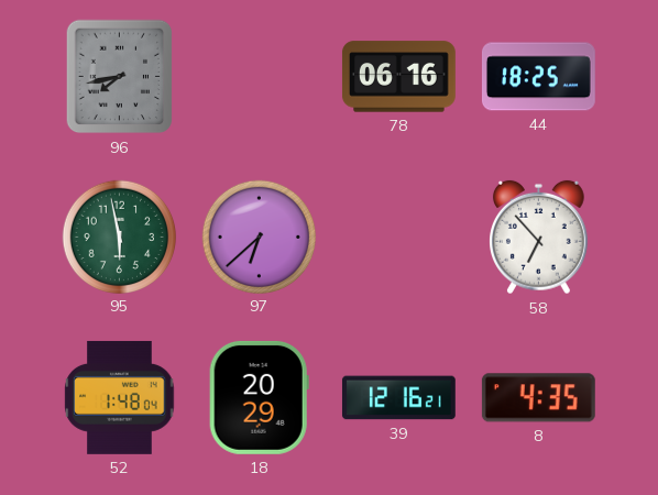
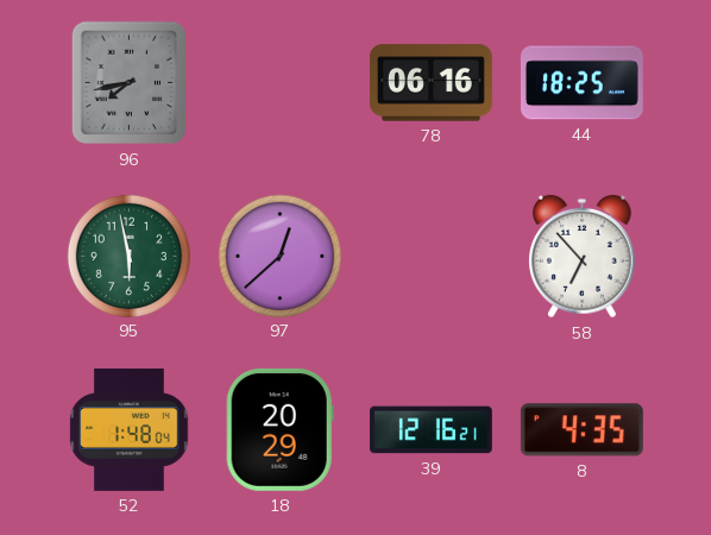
97: 6:38 -> 12:38 (279, 256)
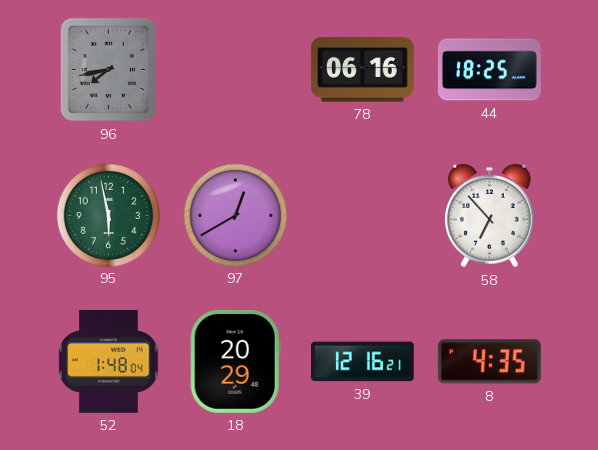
97: 12:38 -> 12:40 (235, 215)
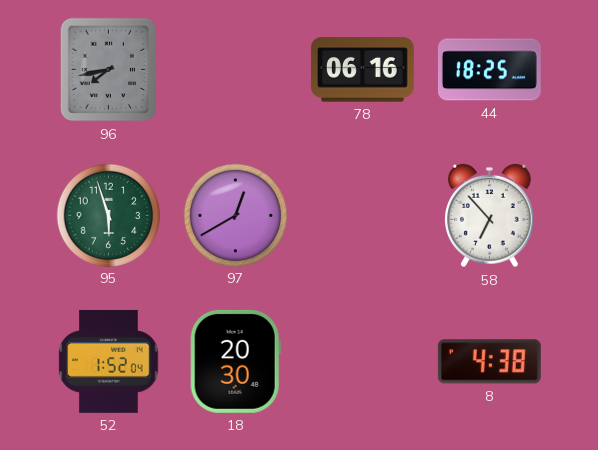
95: 5:58 -> 5:57 (108, 215)
52: 1:48 -> 1:52 (109, 361)
18: 20:29 -> 20:30 (235, 361)
39: 12:16 -> none (362, 362)
8: 4:35 -> 4:38 (489, 362)
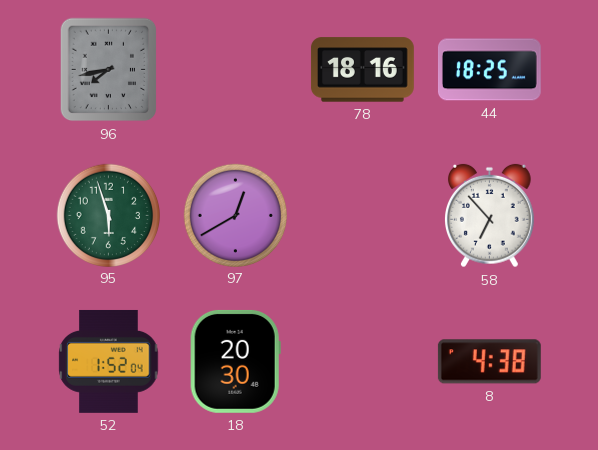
78: 06:16 -> 18:16 (362, 70)
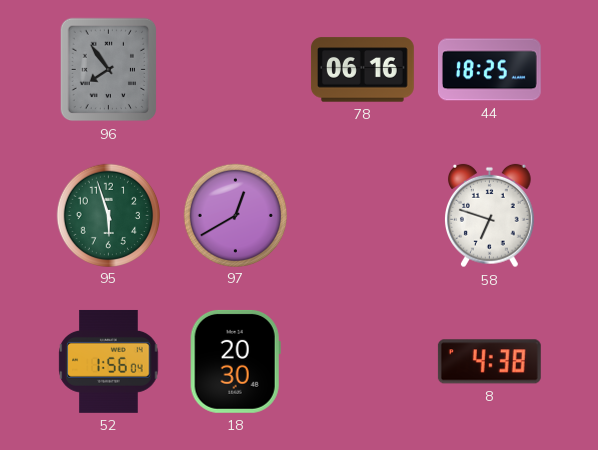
96: 7:43 -> 7:54 (109, 70)
78: 18:16 -> 06:16 (362, 70)
58: 6:53 -> 6:48 (490, 216)
52: 1:52 -> 1:56 (109, 361)
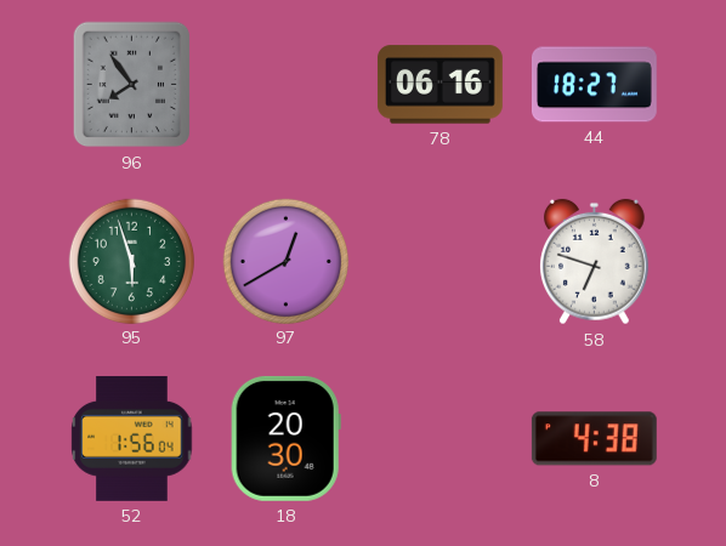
44: 18:25 -> 18:27 (594, 85)
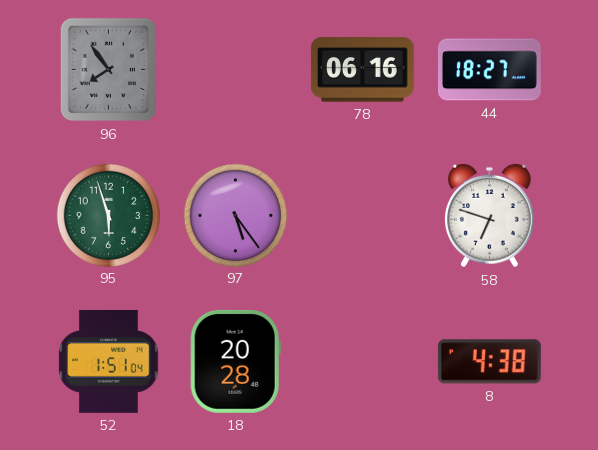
97: 12:40 -> 5:24 (235, 215)
52: 1:56 -> 1:51 (109, 361)
18: 20:30 -> 20:28 (235, 361)
